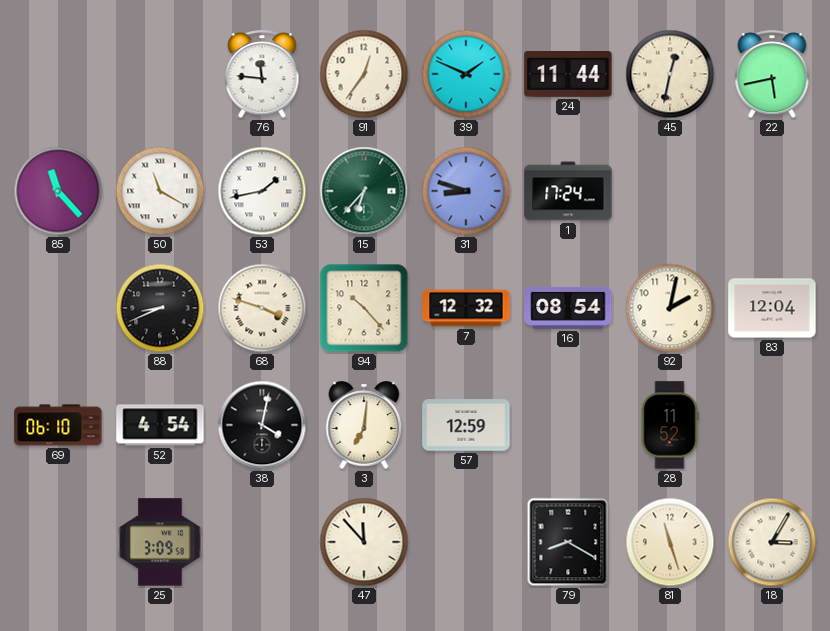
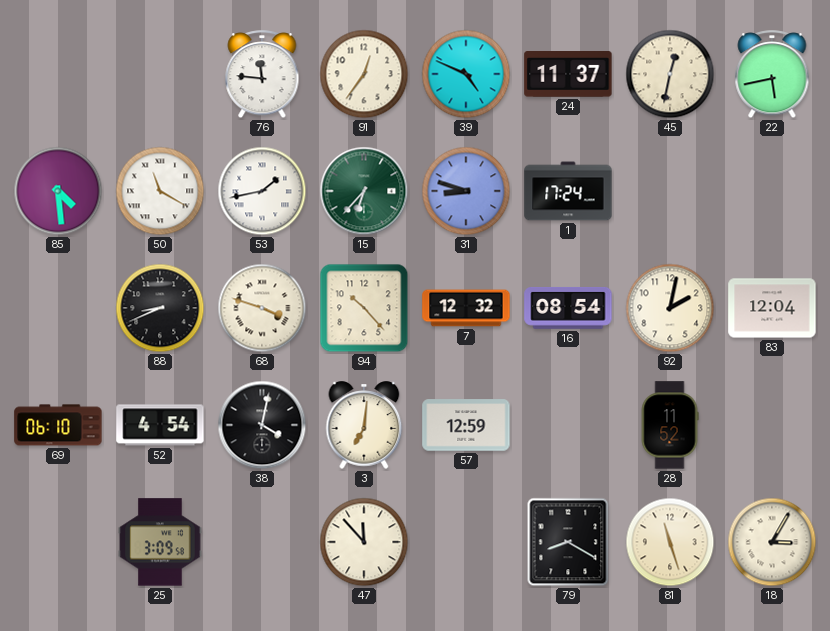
39: 1:49 -> 4:49 (466, 74)
24: 11:44 -> 11:37 (568, 75)
85: 11:23 -> 4:29 (58, 191)
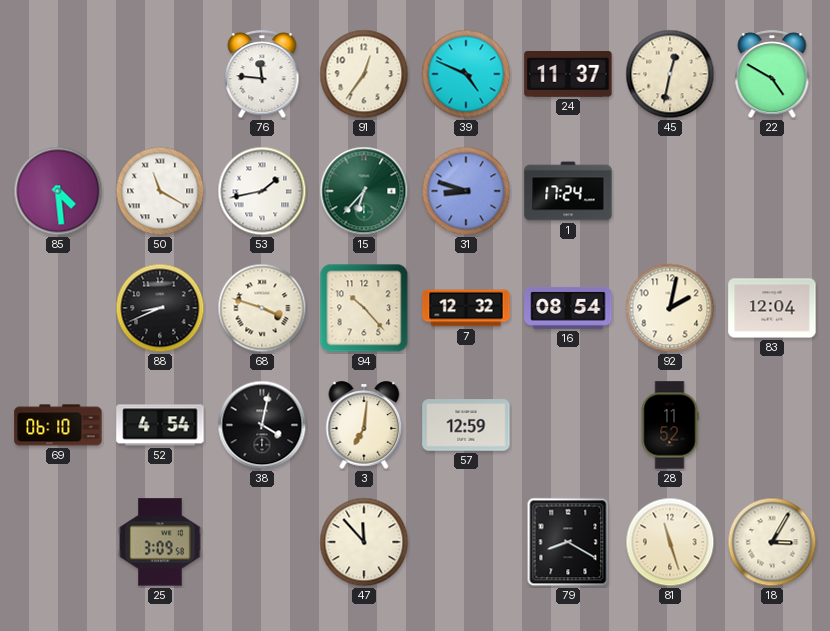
22: 5:43 -> 4:50 (772, 75)
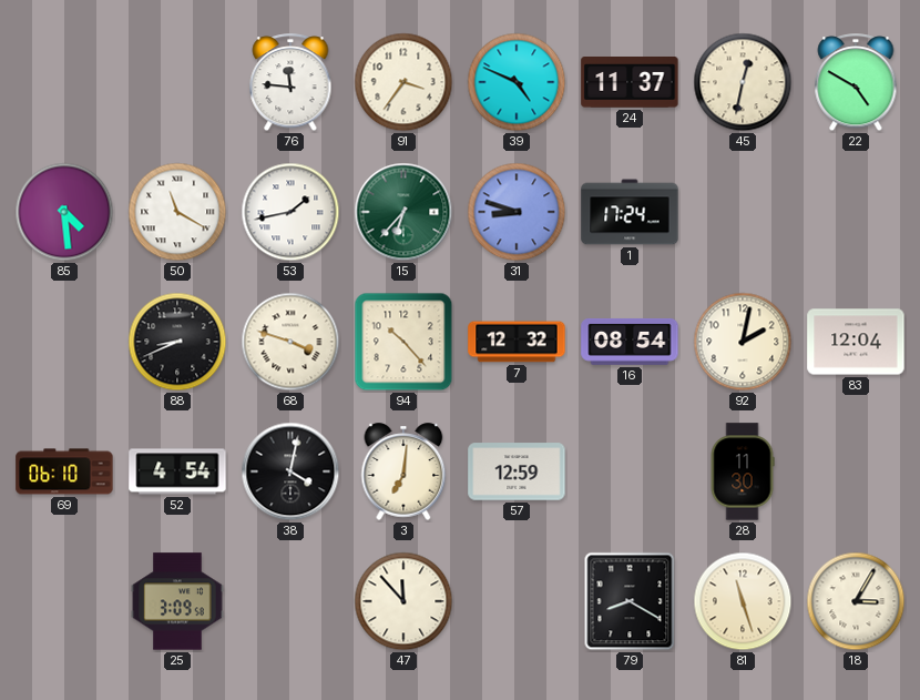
91: 12:36 -> 3:36 (403, 82)
28: 11:52 -> 11:30 (743, 471)
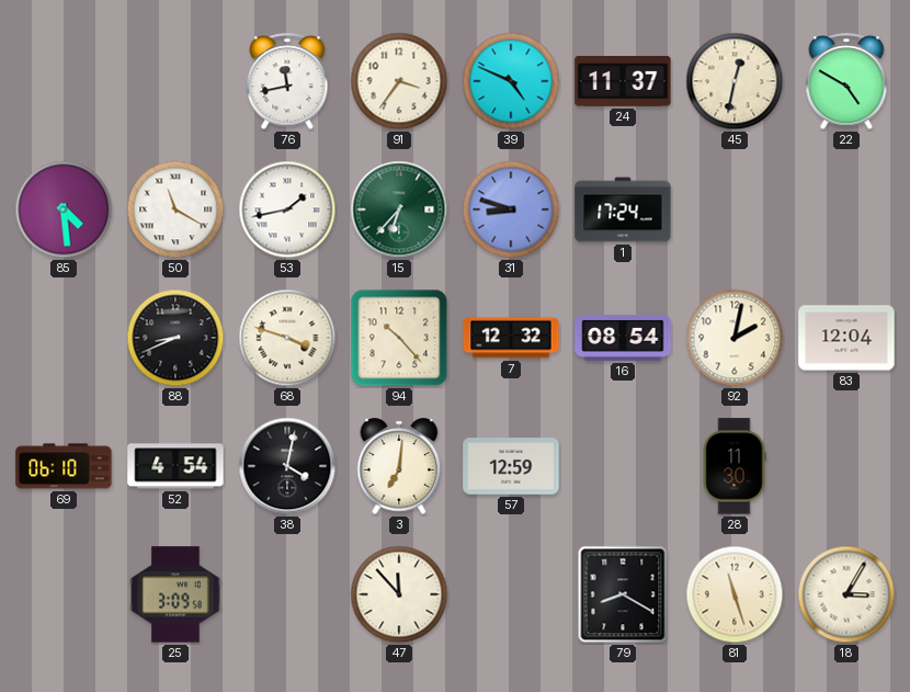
76: 11:46 -> 11:43 (287, 82)
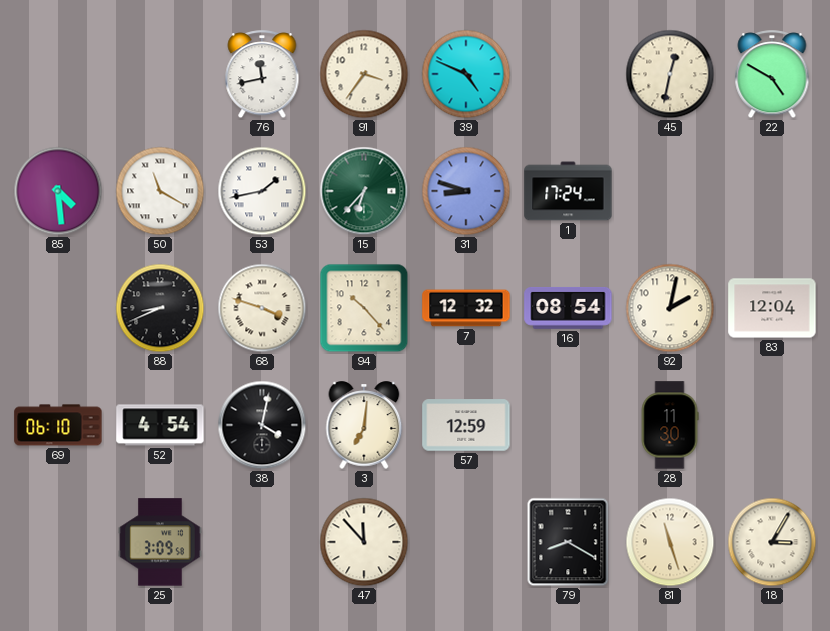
24: 11:37 -> none (623, 82)
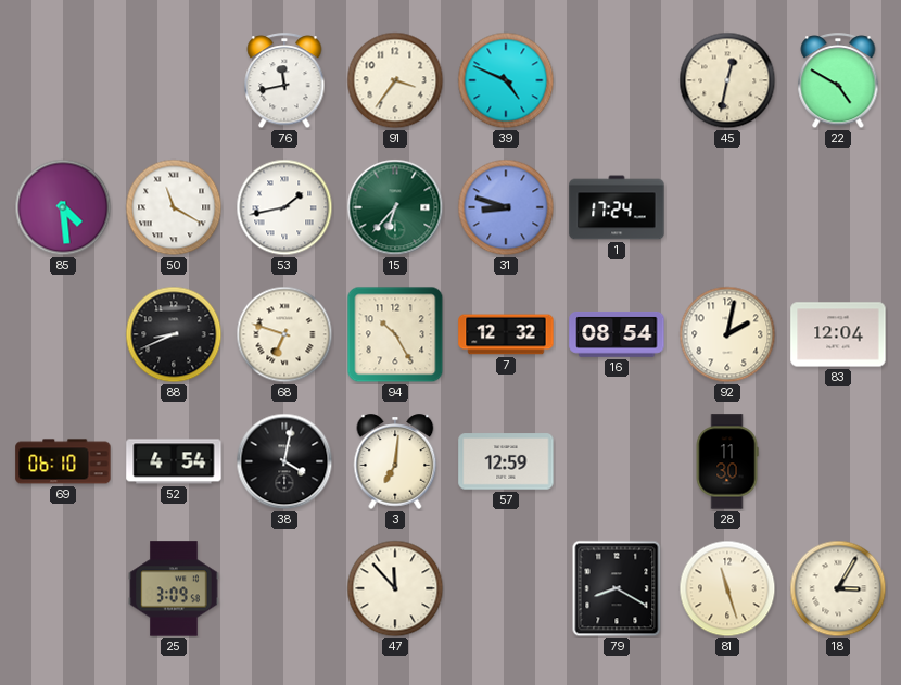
68: 3:48 -> 6:48 (284, 334)
94: 10:23 -> 10:25 (395, 334)
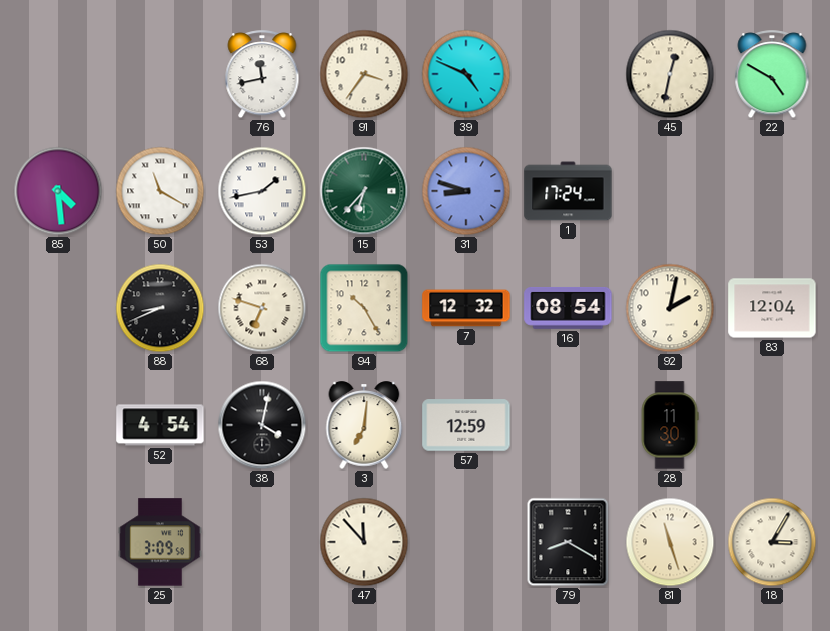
69: 06:10 -> none (63, 461)
